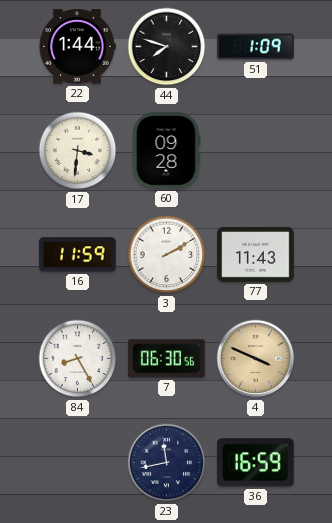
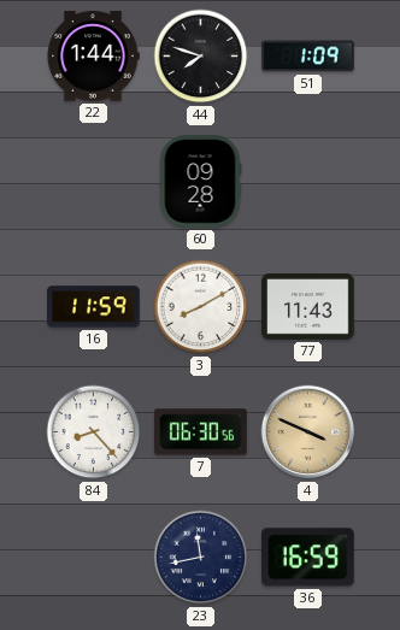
17: 3:31 -> none (78, 151)
3: 2:10 -> 8:10 (201, 307)
84: 8:25 -> 8:23 (94, 432)
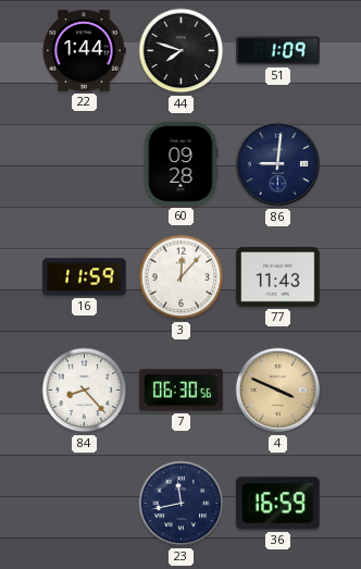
86: none -> 9:01 (278, 164)
3: 8:10 -> 12:07 (182, 277)
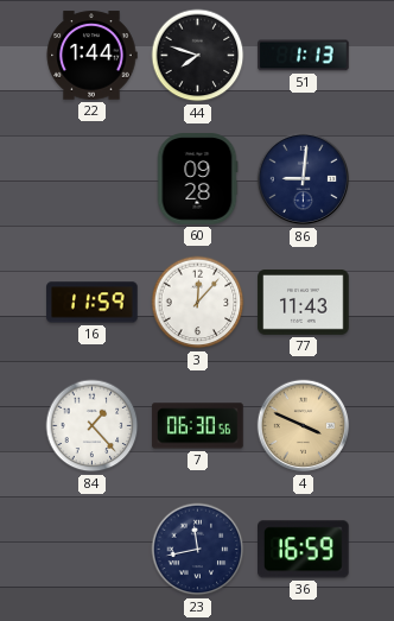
51: 1:09 -> 1:13 (304, 56)
84: 8:23 -> 1:23 (93, 426)
